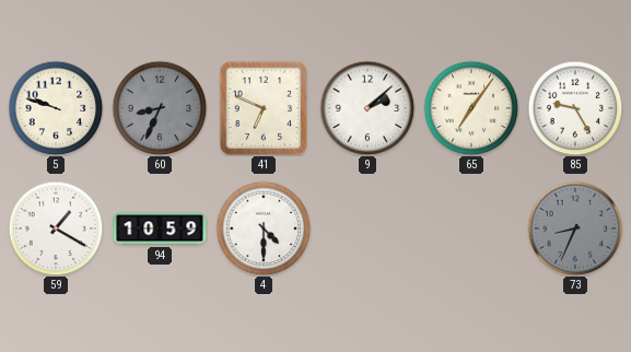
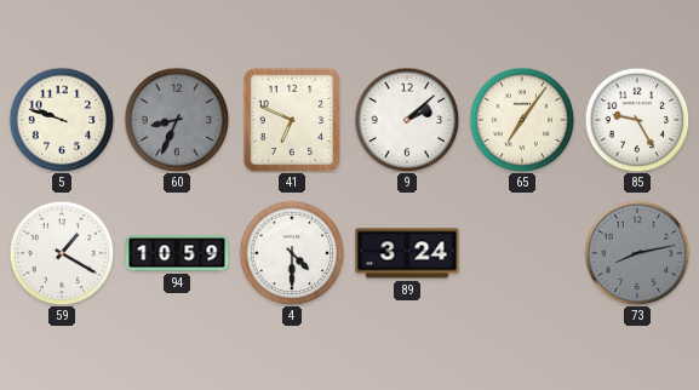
89: none -> 3:24 (407, 253)
73: 8:34 -> 8:13 (637, 253)
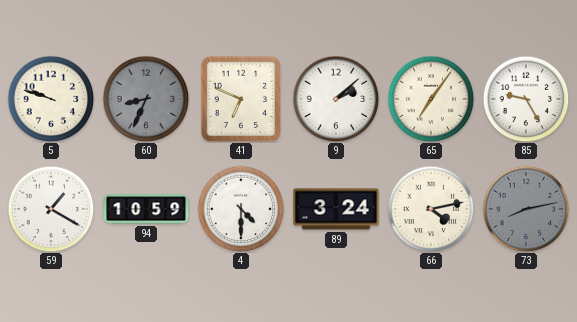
66: none -> 4:13 (431, 209)
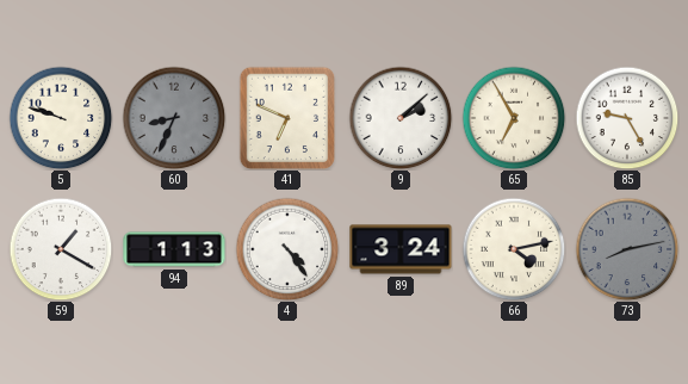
65: 7:06 -> 6:55 (514, 118)
94: 10:59 -> 1:13 (174, 249)
4: 4:30 -> 4:24 (287, 249)
